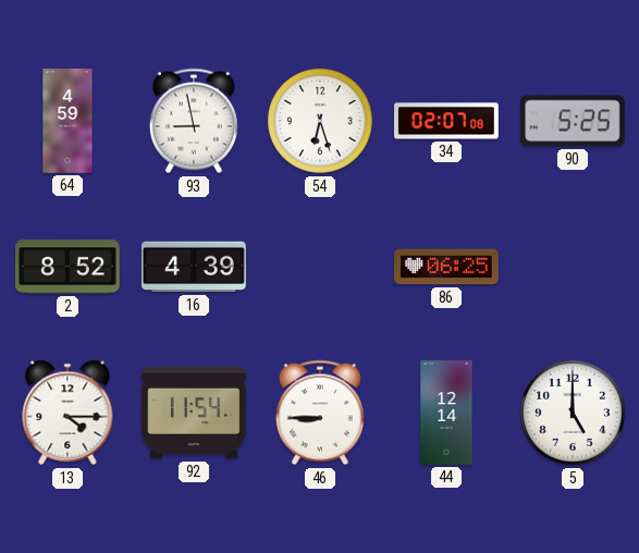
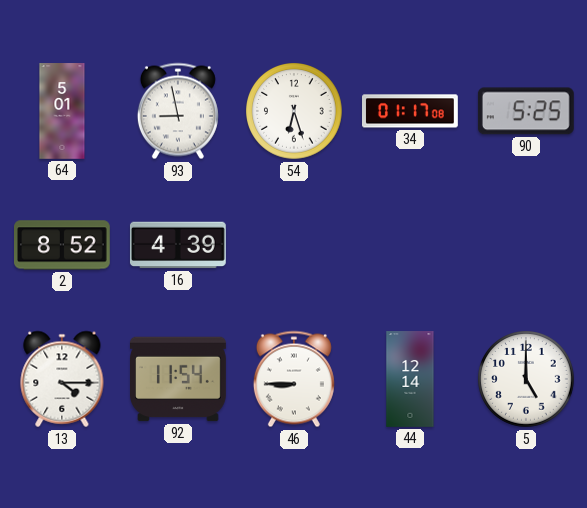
64: 4:59 -> 5:01 (62, 111)
34: 02:07 -> 01:17 (411, 111)
86: 06:25 -> none (447, 267)
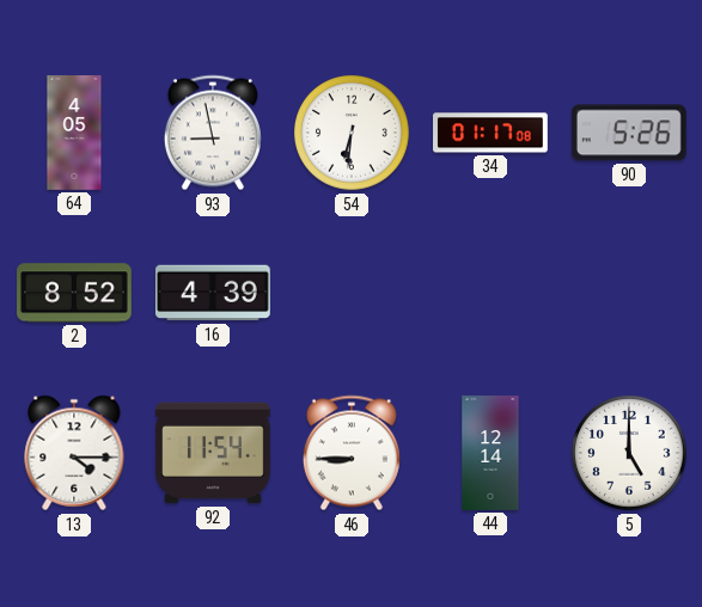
64: 5:01 -> 4:05 (74, 133)
54: 6:27 -> 6:31 (352, 133)
90: 5:25 -> 5:26 (629, 133)
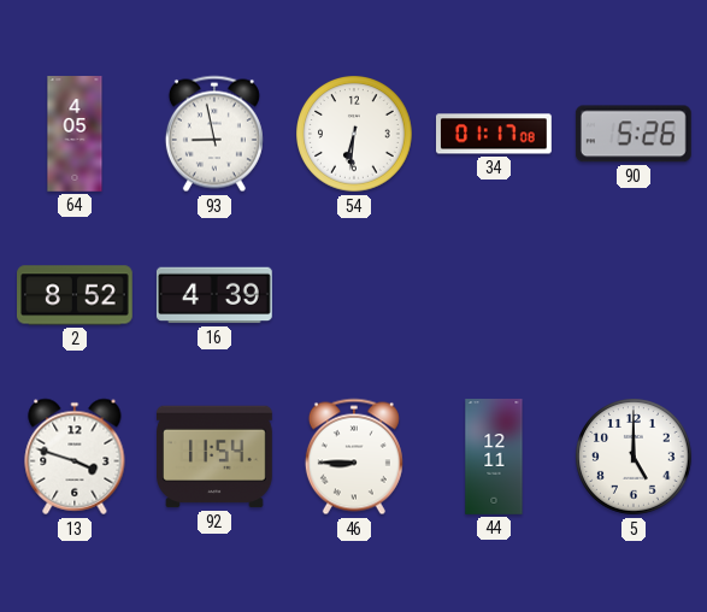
13: 4:15 -> 3:48 (75, 457)
44: 12:14 -> 12:11 (494, 457)
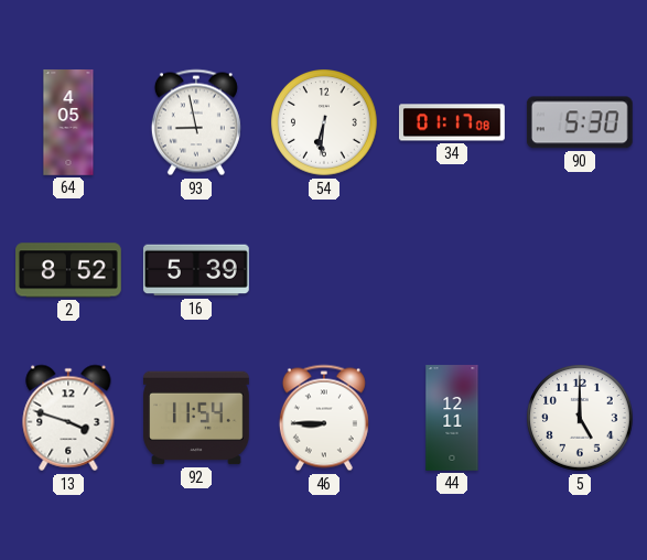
90: 5:26 -> 5:30 (580, 122)
16: 4:39 -> 5:39 (196, 270)
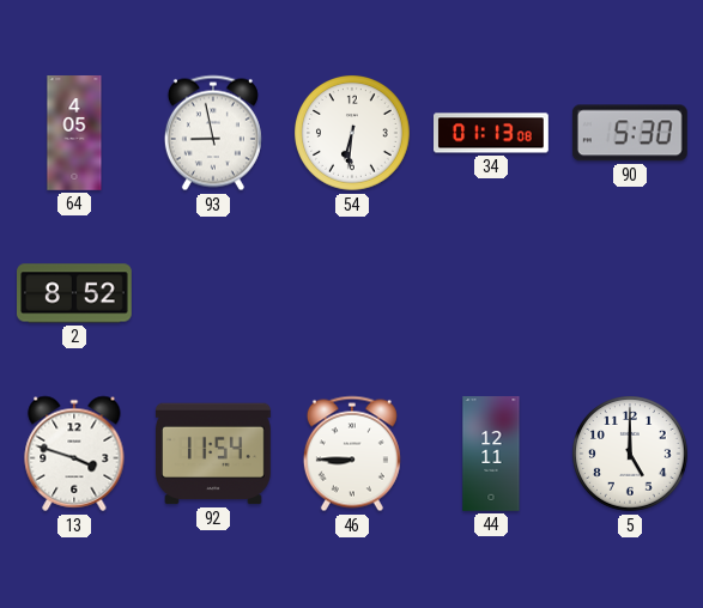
34: 01:17 -> 01:13 (492, 133)
16: 5:39 -> none (196, 270)
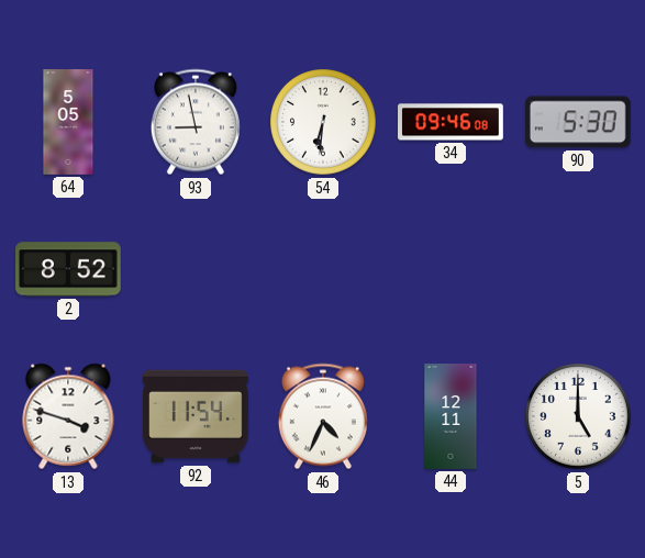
64: 4:05 -> 5:05 (68, 122)
34: 01:13 -> 09:46 (452, 122)
46: 8:45 -> 4:34 (323, 416)
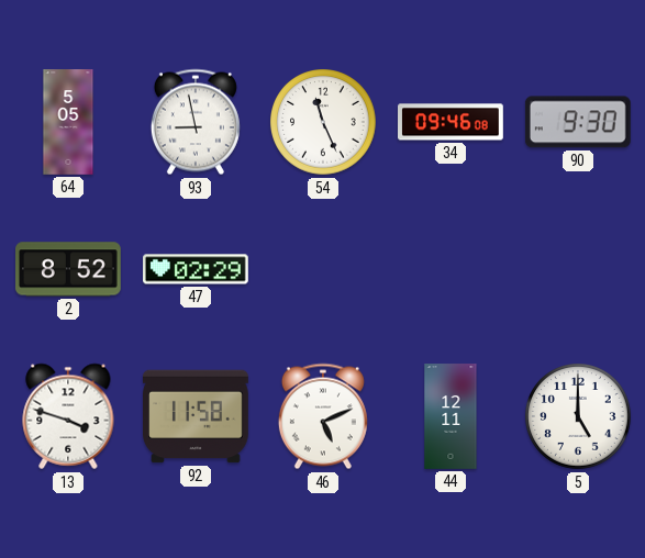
54: 6:31 -> 11:26 (323, 122)
90: 5:30 -> 9:30 (578, 122)
47: none -> 02:29 (197, 269)
92: 11:54 -> 11:58 (197, 416)
46: 4:34 -> 5:11 (323, 416)
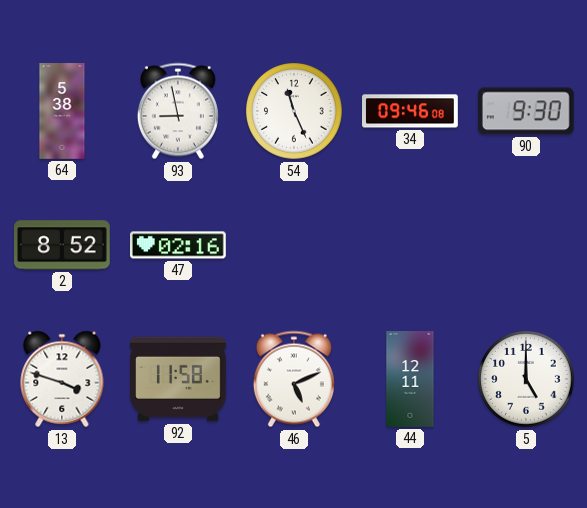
64: 5:05 -> 5:38 (62, 111)
47: 02:29 -> 02:16 (179, 245)
